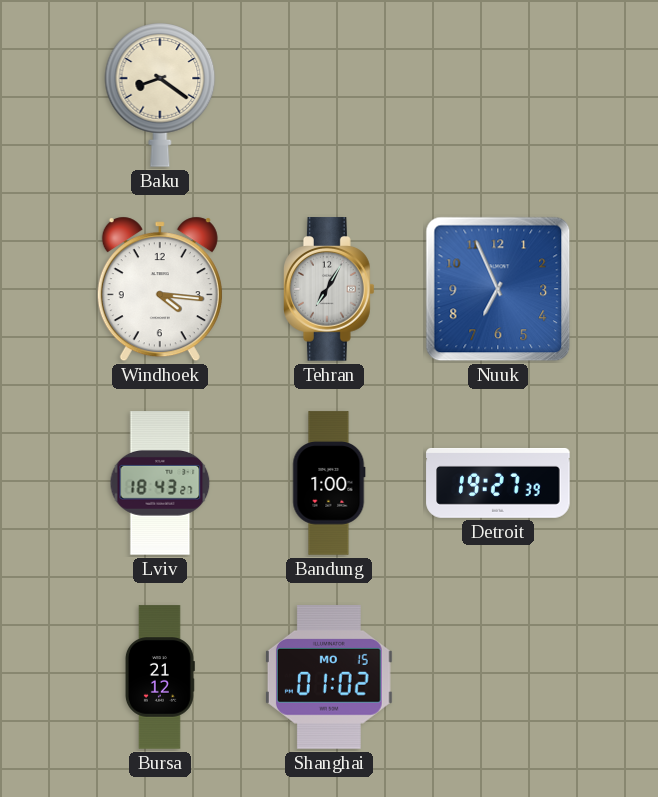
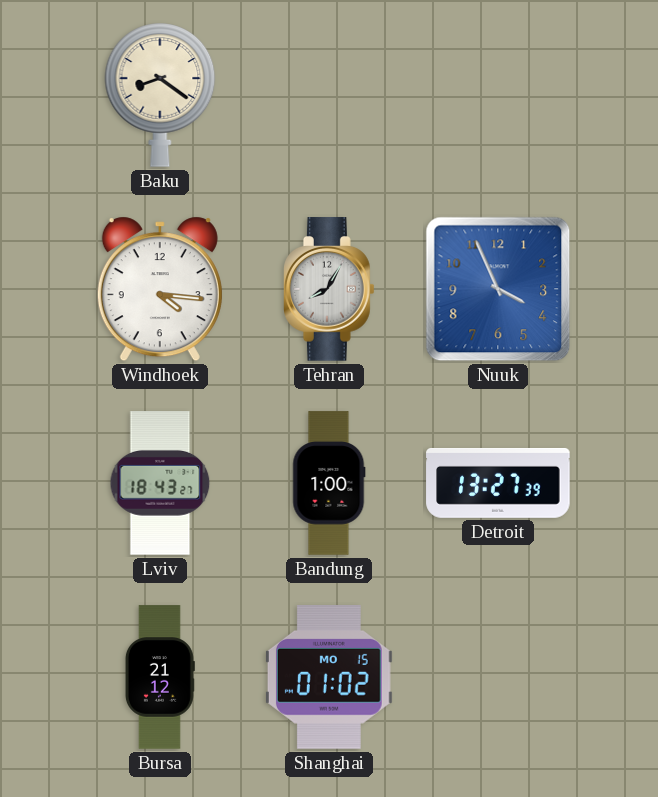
Tehran: 7:05 -> 8:05 (330, 289)
Nuuk: 6:56 -> 3:56 (498, 289)
Detroit: 19:27 -> 13:27 (498, 483)
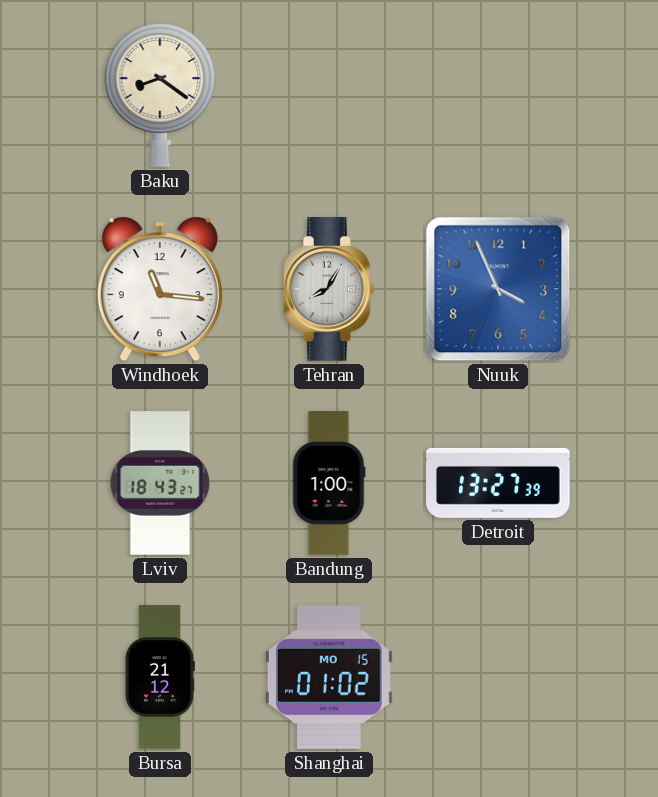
Windhoek: 4:16 -> 11:16 (160, 289)
